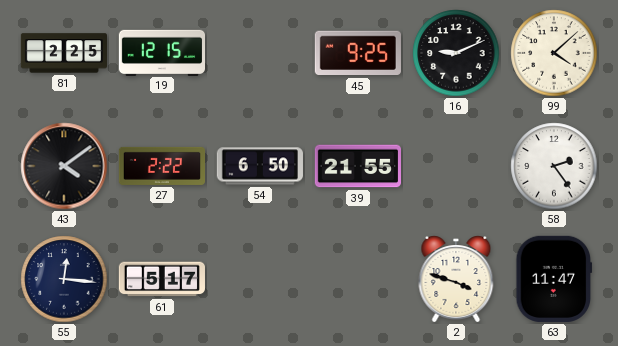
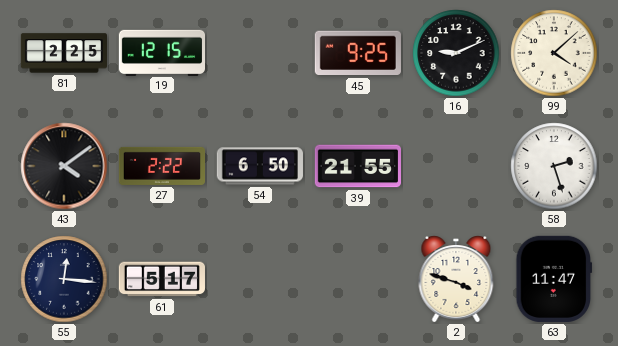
58: 2:24 -> 2:27 (554, 166)
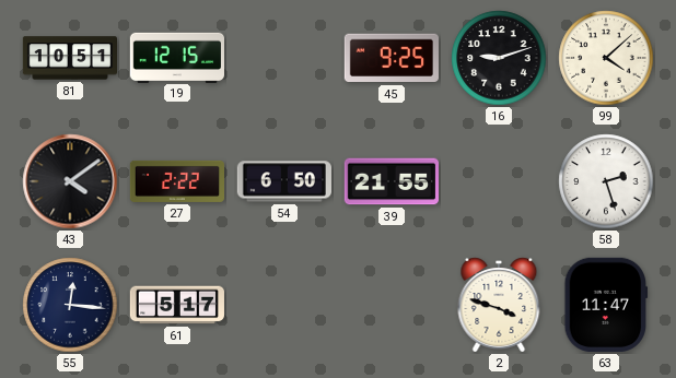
81: 2:25 -> 10:51 (69, 58)
16: 9:11 -> 9:12 (499, 58)
